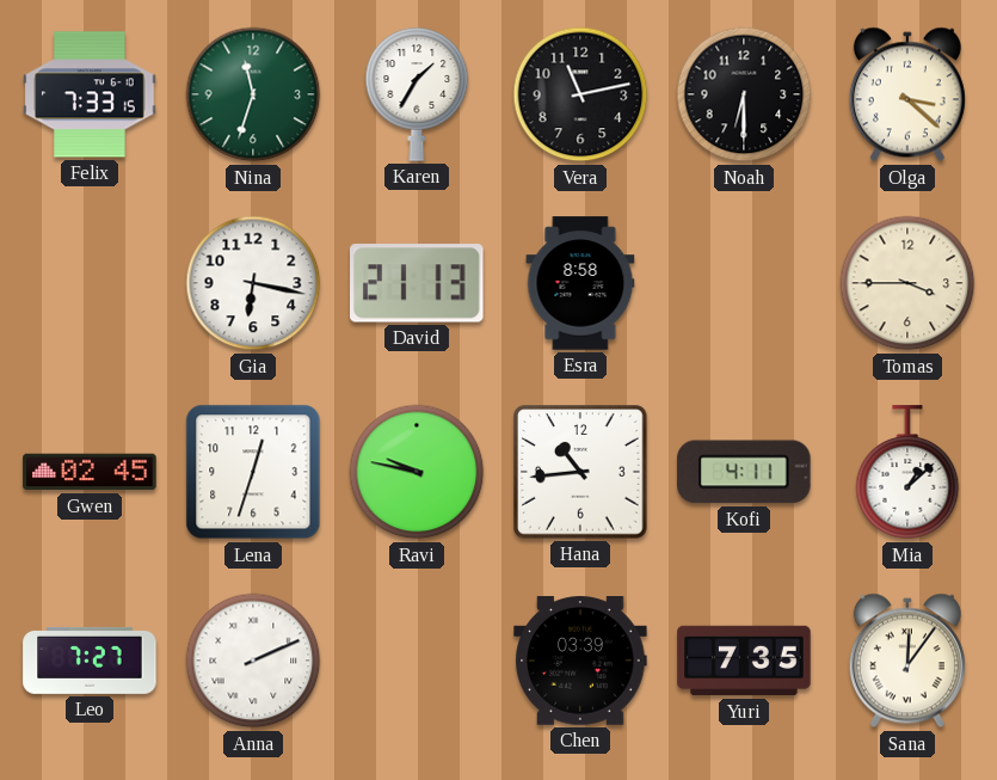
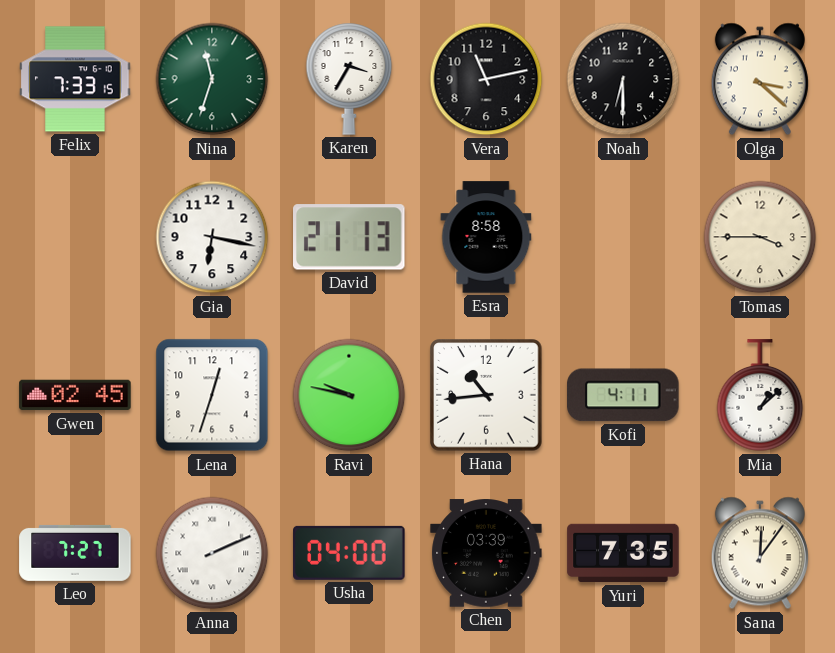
Karen: 1:35 -> 3:35 (349, 79)
Usha: none -> 04:00 (349, 553)
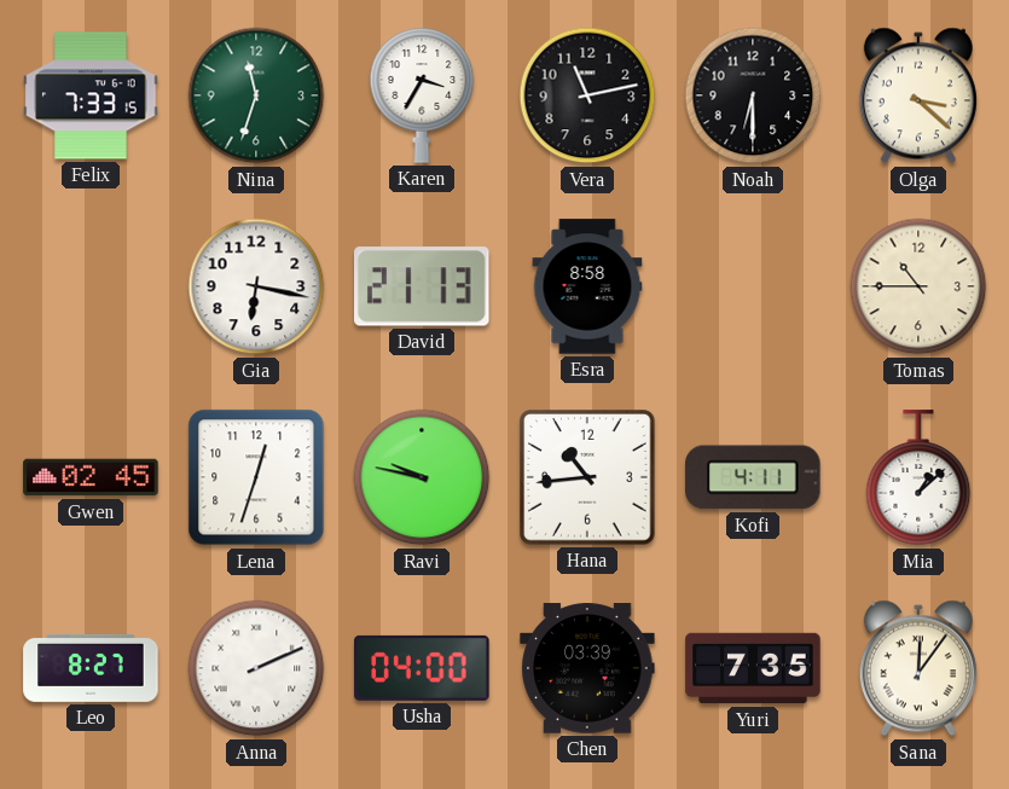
Tomas: 3:45 -> 10:45 (918, 286)
Leo: 7:27 -> 8:27 (91, 668)
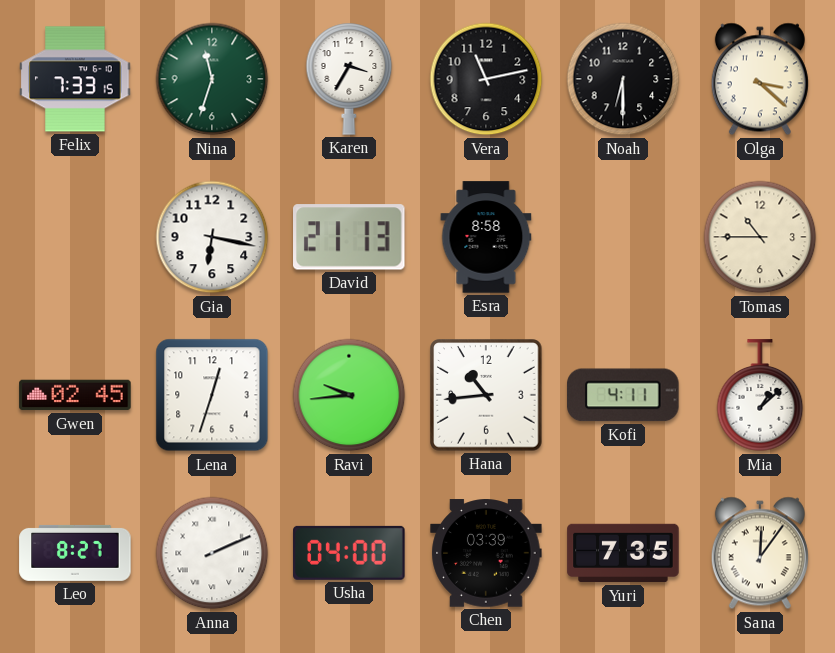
Ravi: 9:47 -> 9:44 (349, 395)
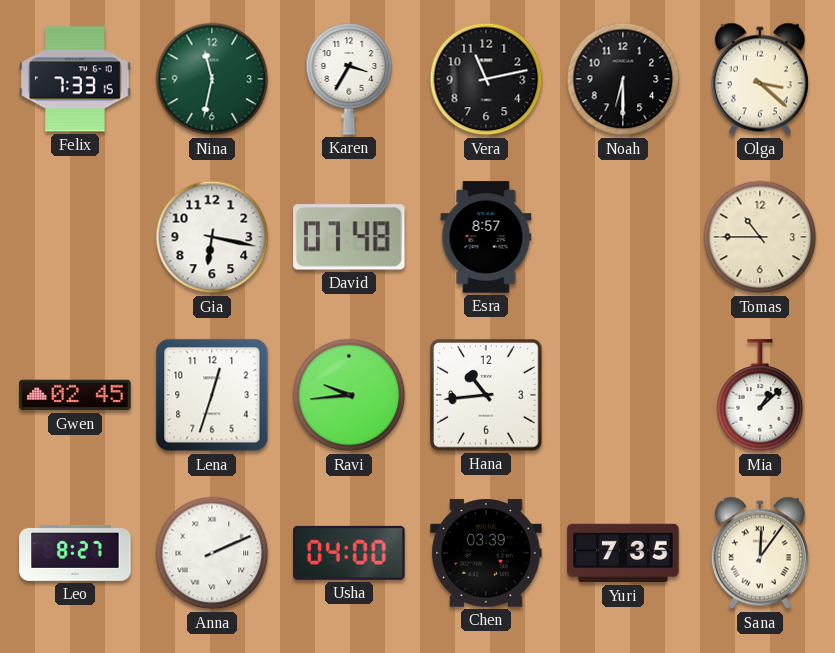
Nina: 11:33 -> 11:32 (212, 79)
David: 21:13 -> 07:48 (350, 237)
Esra: 8:58 -> 8:57 (486, 237)
Kofi: 4:11 -> none (623, 395)
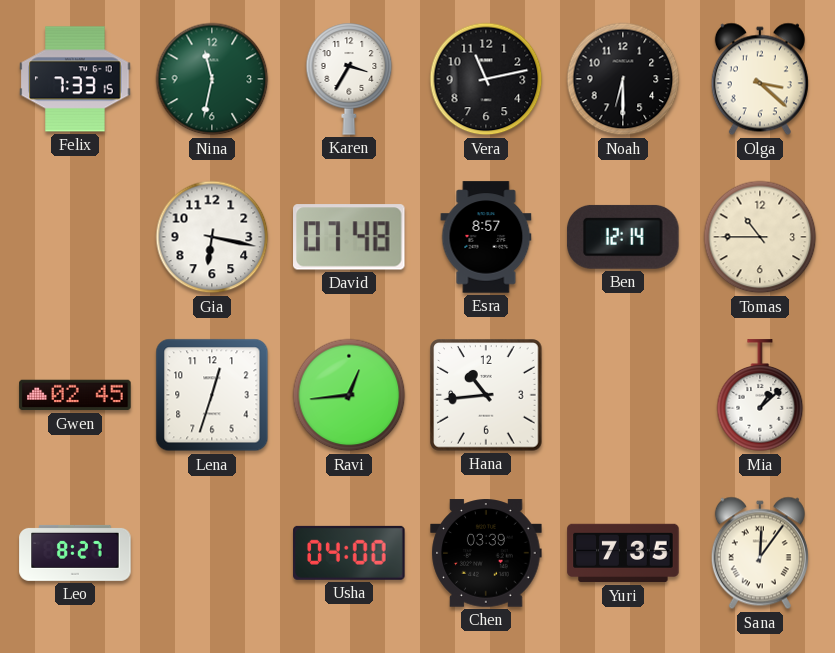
Ben: none -> 12:14 (623, 237)
Ravi: 9:44 -> 12:44 (349, 395)
Anna: 2:11 -> none (212, 553)
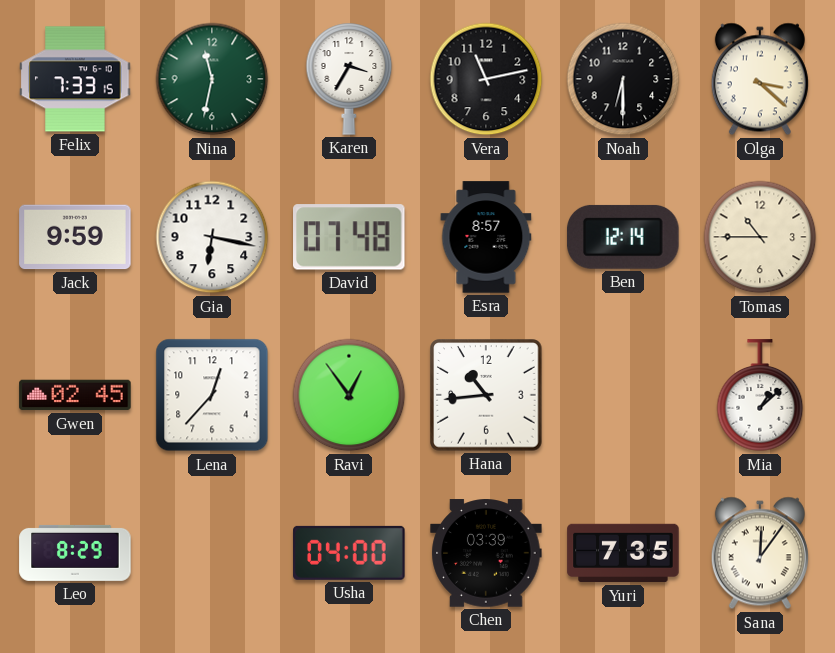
Jack: none -> 9:59 (75, 237)
Lena: 12:33 -> 12:37 (212, 395)
Ravi: 12:44 -> 12:54 (349, 395)
Leo: 8:27 -> 8:29 (75, 553)
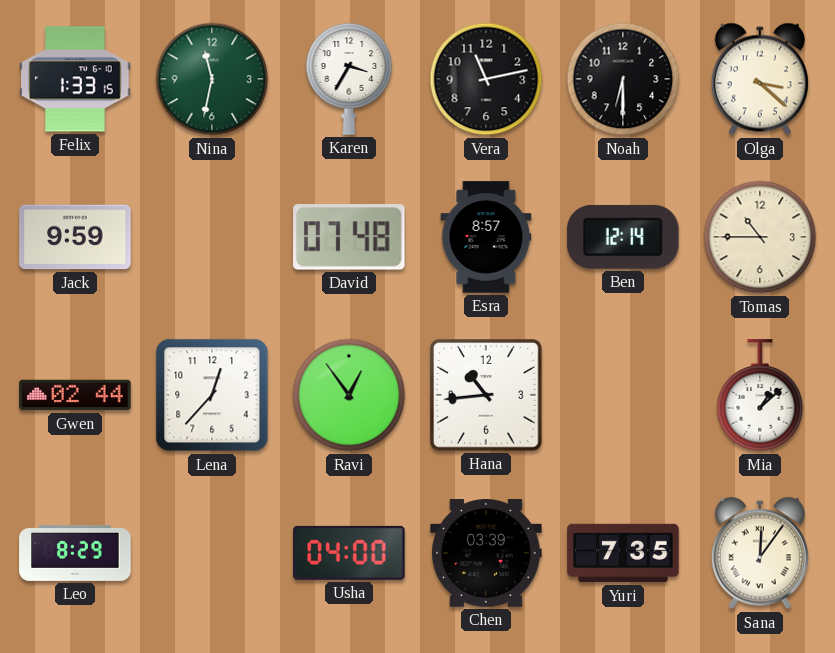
Felix: 7:33 -> 1:33 (75, 79)
Gia: 6:17 -> none (212, 237)
Gwen: 02:45 -> 02:44 (75, 395)
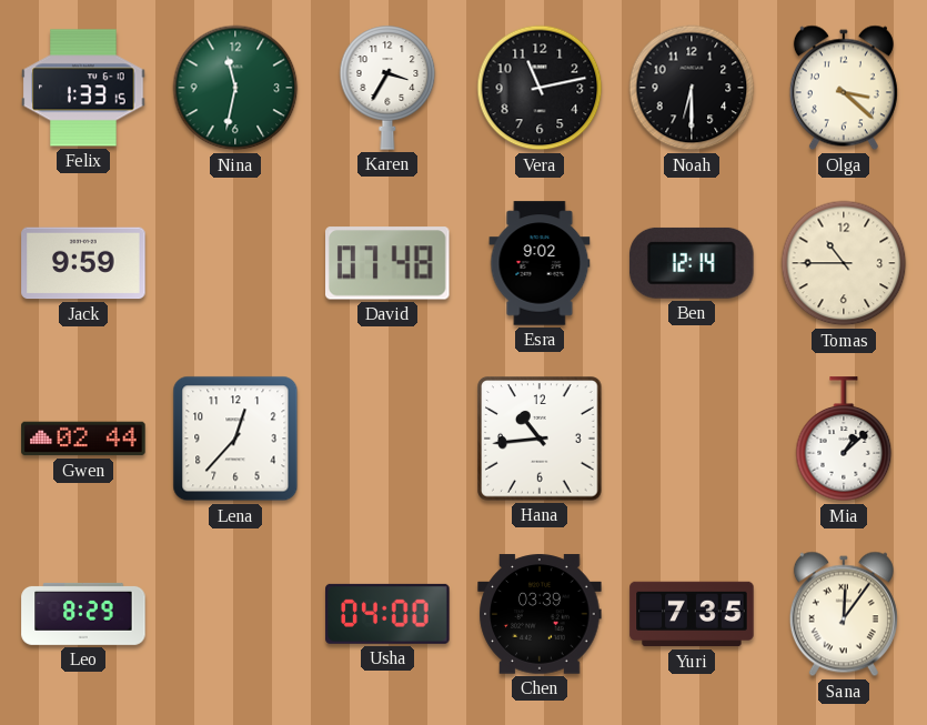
Esra: 8:57 -> 9:02 (540, 263)
Ravi: 12:54 -> none (349, 395)
